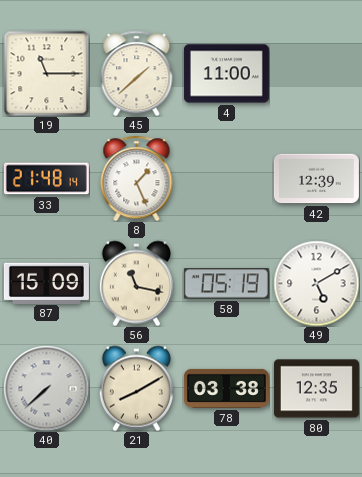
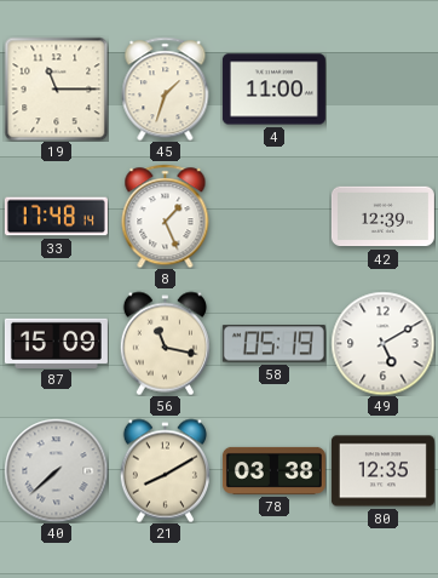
45: 1:38 -> 1:33 (166, 88)
33: 21:48 -> 17:48 (56, 217)
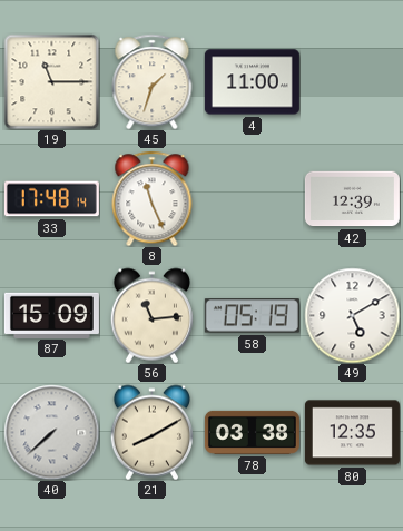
8: 1:26 -> 11:26 (153, 198)
56: 11:17 -> 11:14 (151, 315)
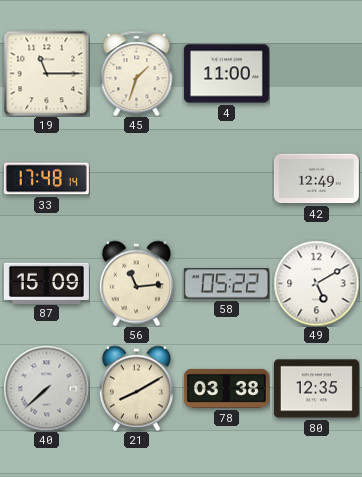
8: 11:26 -> none (153, 198)
42: 12:39 -> 12:49 (316, 179)
58: 05:19 -> 05:22 (226, 284)
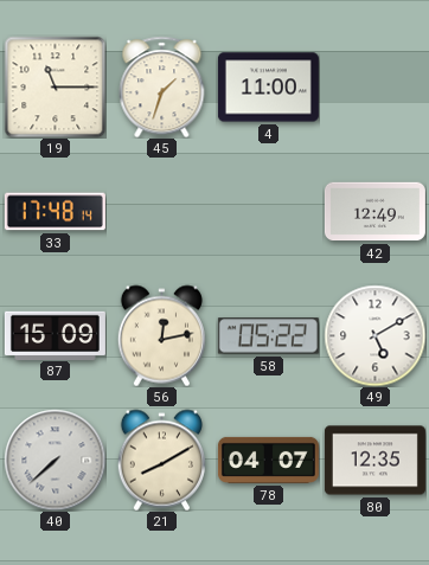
56: 11:14 -> 12:13 (161, 335)
78: 03:38 -> 04:07 (268, 460)
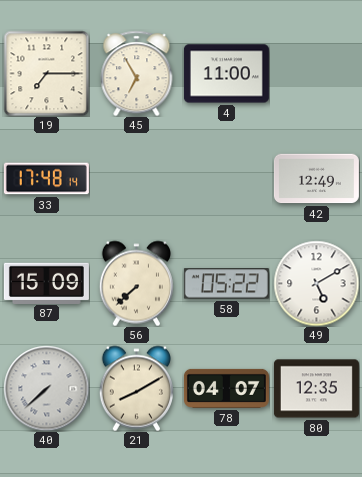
19: 11:15 -> 7:15 (46, 73)
45: 1:33 -> 6:55 (137, 73)
56: 12:13 -> 7:38 (136, 283)
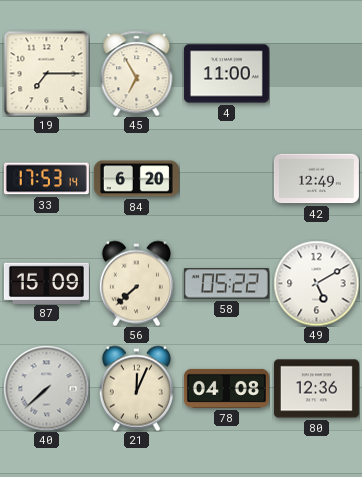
33: 17:48 -> 17:53 (46, 179)
84: none -> 6:20 (136, 179)
21: 8:10 -> 12:04 (136, 388)
78: 04:07 -> 04:08 (226, 388)
80: 12:35 -> 12:36 (316, 389)
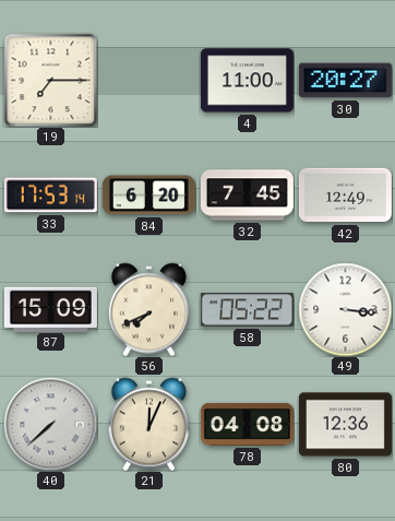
45: 6:55 -> none (137, 73)
30: none -> 20:27 (345, 81)
32: none -> 7:45 (247, 196)
56: 7:38 -> 7:41 (148, 309)
49: 5:10 -> 3:16 (345, 309)
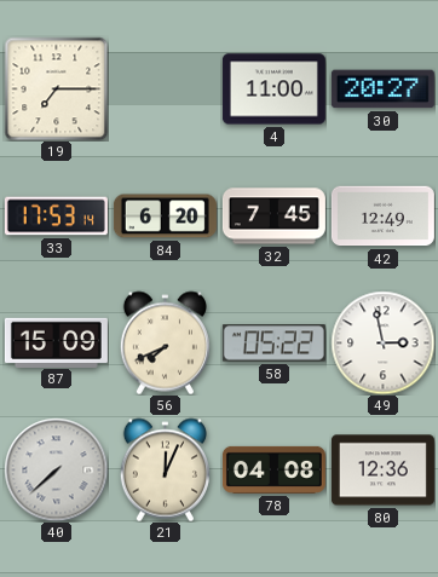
49: 3:16 -> 2:58 (382, 342)
